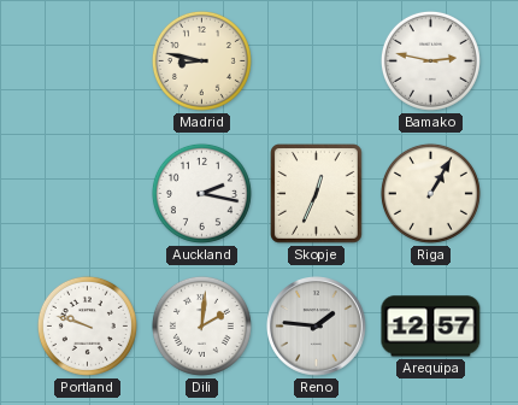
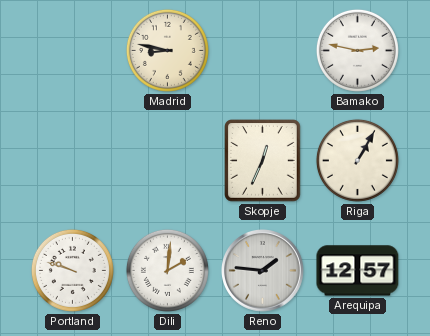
Auckland: 2:17 -> none (201, 193)
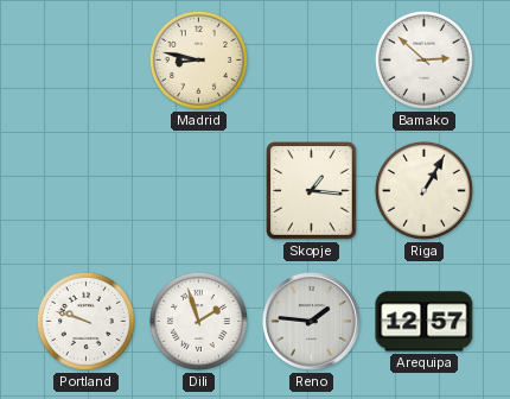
Bamako: 2:47 -> 2:52 (423, 59)
Skopje: 12:34 -> 1:16 (312, 191)
Dili: 2:01 -> 1:57 (198, 321)
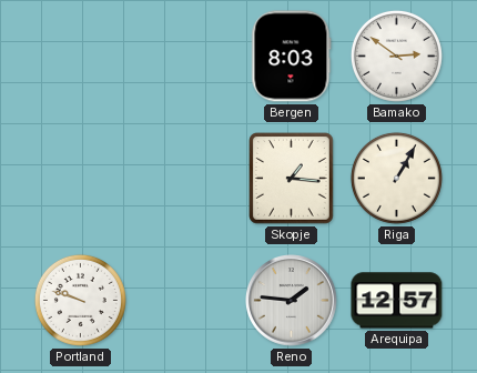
Madrid: 8:47 -> none (198, 59)
Bergen: none -> 8:03 (292, 57)
Bamako: 2:52 -> 2:51 (396, 56)
Dili: 1:57 -> none (198, 321)
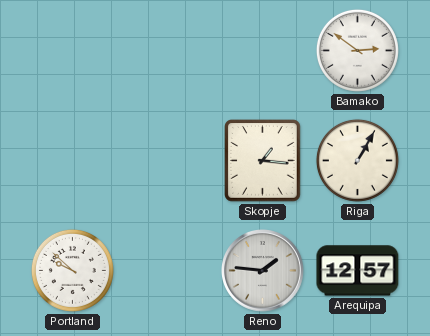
Bergen: 8:03 -> none (292, 57)
Portland: 9:48 -> 9:52 (72, 270)
